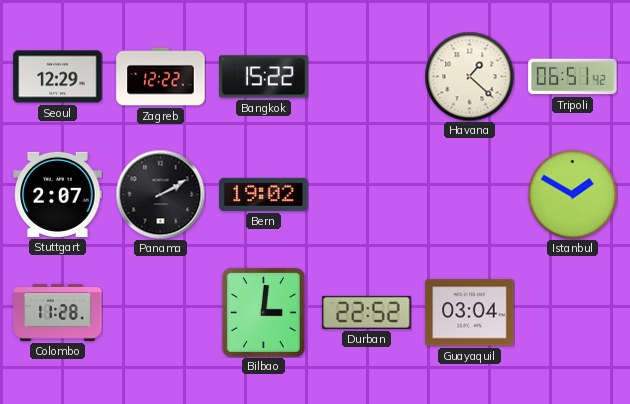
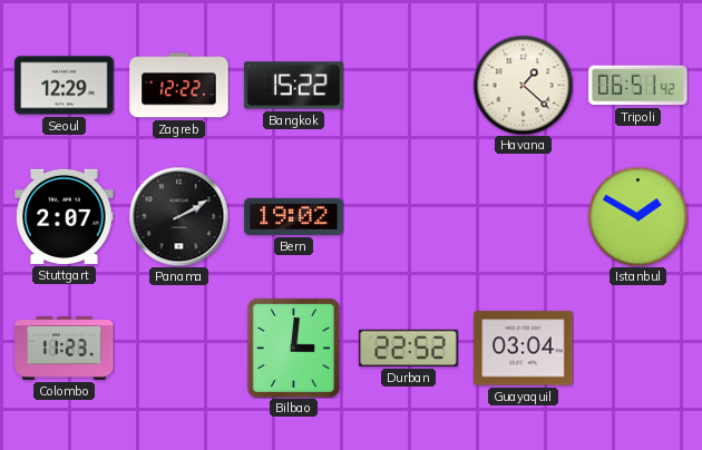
Colombo: 11:28 -> 11:23 (65, 348)
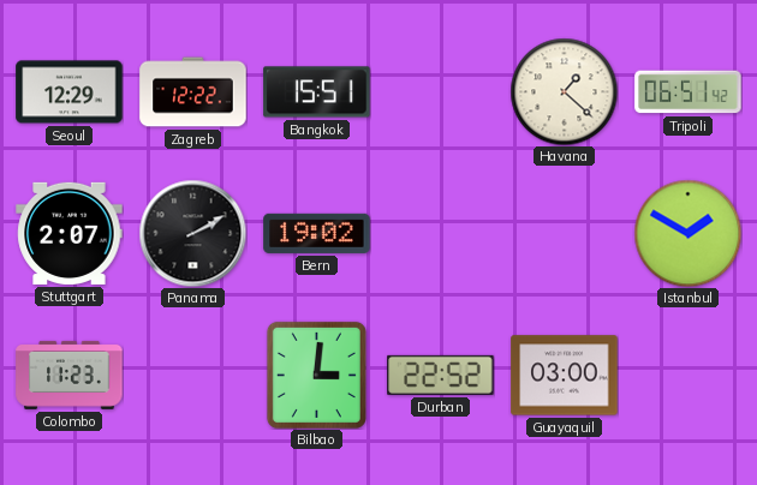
Bangkok: 15:22 -> 15:51 (317, 92)
Guayaquil: 03:04 -> 03:00 (565, 376)
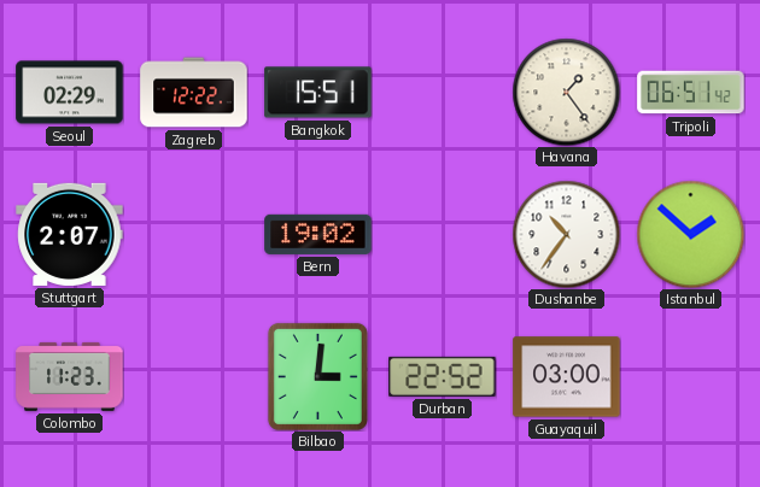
Seoul: 12:29 -> 02:29 (70, 93)
Havana: 1:22 -> 1:24 (566, 92)
Panama: 2:10 -> none (192, 233)
Dushanbe: none -> 10:36 (566, 234)
Istanbul: 1:50 -> 1:52 (690, 234)
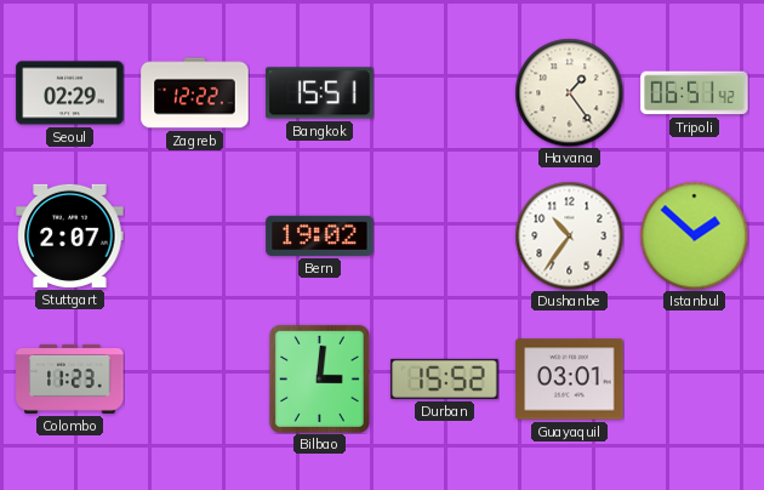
Durban: 22:52 -> 15:52 (445, 378)
Guayaquil: 03:00 -> 03:01 (570, 380)
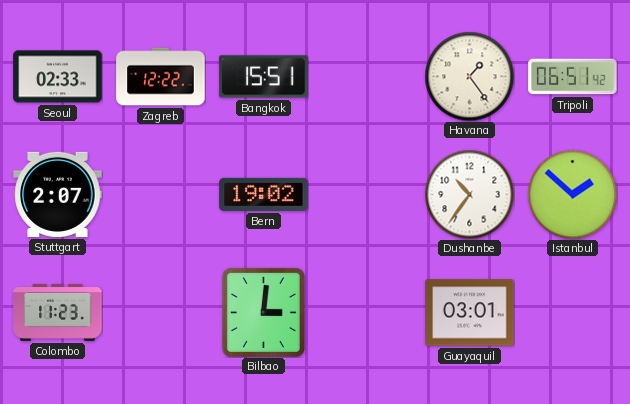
Seoul: 02:29 -> 02:33 (58, 77)
Durban: 15:52 -> none (445, 378)
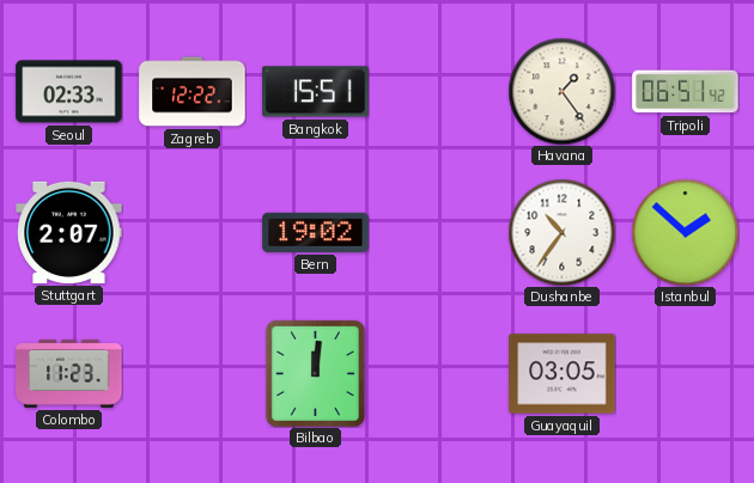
Bilbao: 3:01 -> 12:01 (315, 373)
Guayaquil: 03:01 -> 03:05 (563, 374)
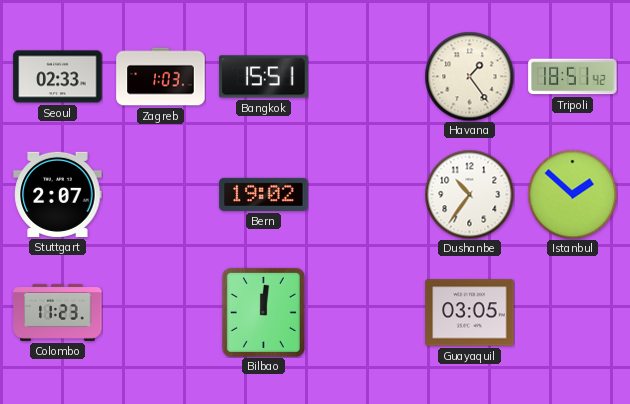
Zagreb: 12:22 -> 1:03 (161, 77)
Tripoli: 06:51 -> 18:51 (573, 77)
